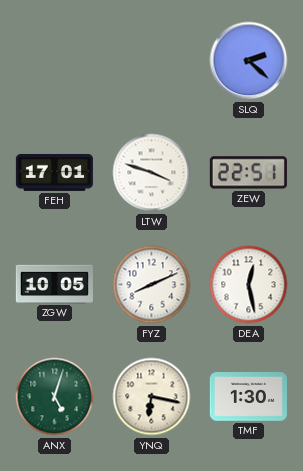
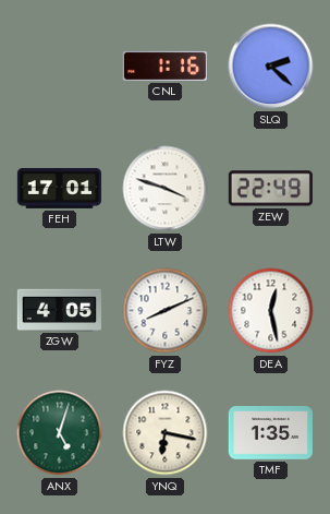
CNL: none -> 1:16 (164, 65)
ZEW: 22:51 -> 22:49 (270, 189)
ZGW: 10:05 -> 4:05 (59, 310)
TMF: 1:30 -> 1:35 (270, 433)
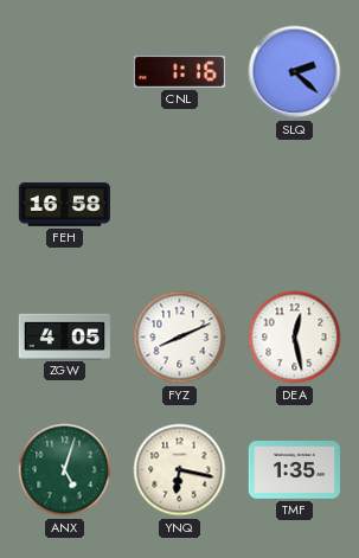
FEH: 17:01 -> 16:58 (64, 204)
LTW: 3:48 -> none (166, 189)
ZEW: 22:49 -> none (270, 189)
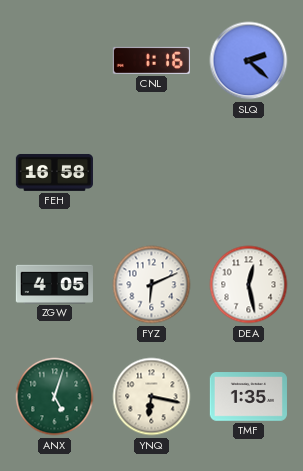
FYZ: 8:11 -> 6:11 (152, 285)
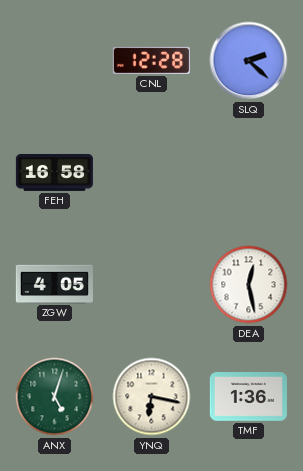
CNL: 1:16 -> 12:28 (151, 60)
FYZ: 6:11 -> none (152, 285)
TMF: 1:35 -> 1:36 (248, 397)
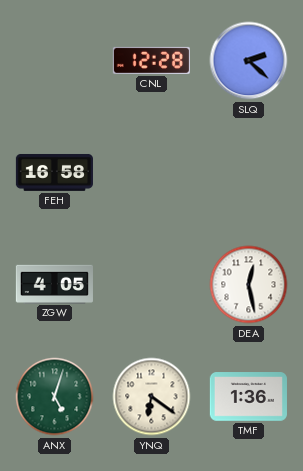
YNQ: 6:17 -> 6:21 (152, 397)
